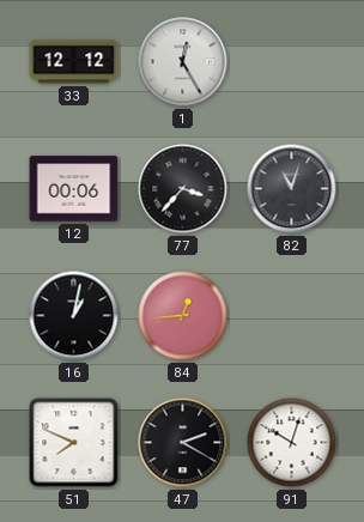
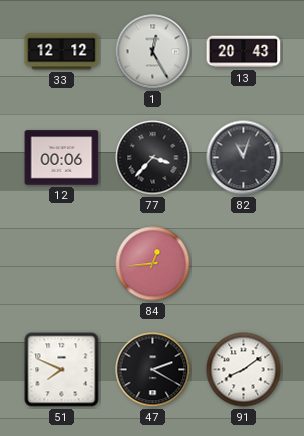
13: none -> 20:43 (244, 52)
16: 1:02 -> none (74, 316)
91: 10:03 -> 8:09 (244, 370)
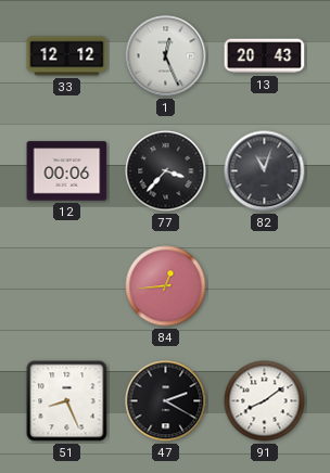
1: 12:25 -> 12:26 (166, 56)
51: 7:49 -> 8:26 (67, 401)
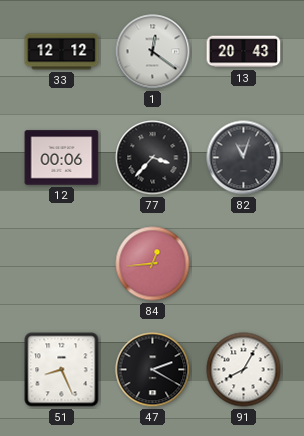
1: 12:26 -> 12:21 (153, 52)
91: 8:09 -> 8:05 (244, 370)
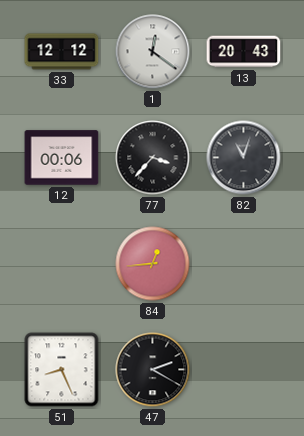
91: 8:05 -> none (244, 370)
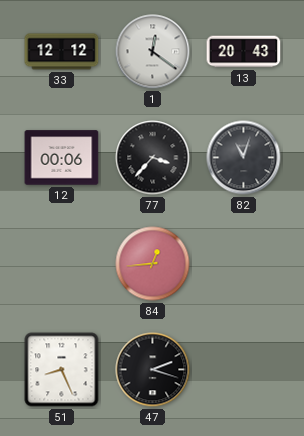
47: 2:20 -> 2:18 (153, 370)
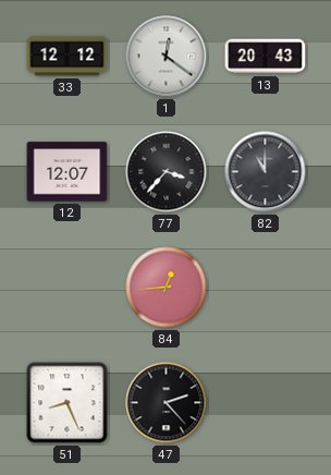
12: 00:06 -> 12:07 (68, 172)
82: 11:03 -> 11:00 (266, 172)
47: 2:18 -> 2:23 (167, 403)
